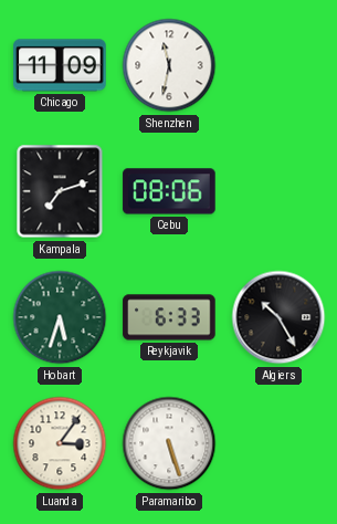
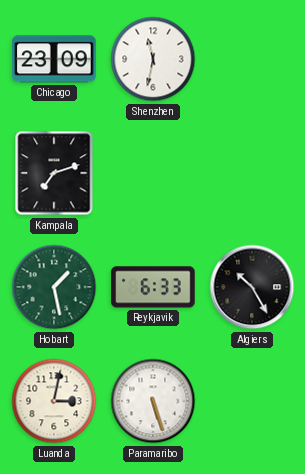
Chicago: 11:09 -> 23:09 (54, 59)
Cebu: 08:06 -> none (169, 191)
Hobart: 5:33 -> 1:28 (54, 287)
Luanda: 3:06 -> 3:02 (54, 401)
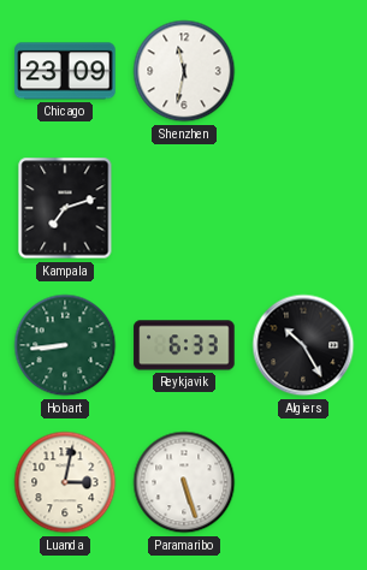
Hobart: 1:28 -> 8:44 (65, 345)
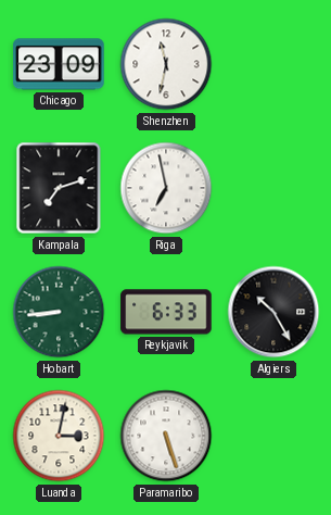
Riga: none -> 6:58 (166, 188)
